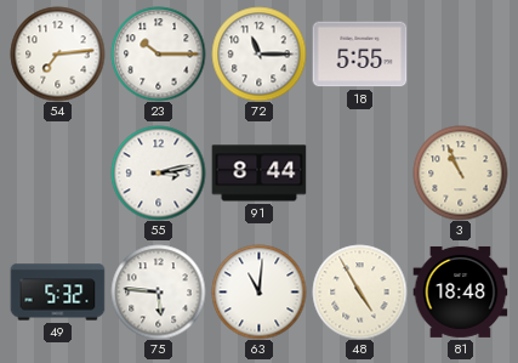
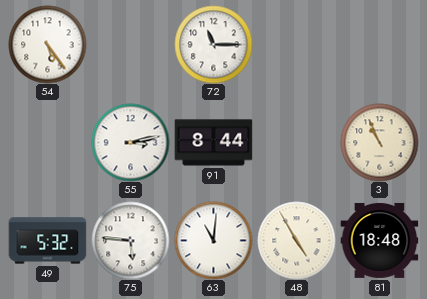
54: 7:14 -> 5:24 (47, 44)
23: 10:15 -> none (158, 53)
18: 5:55 -> none (359, 55)
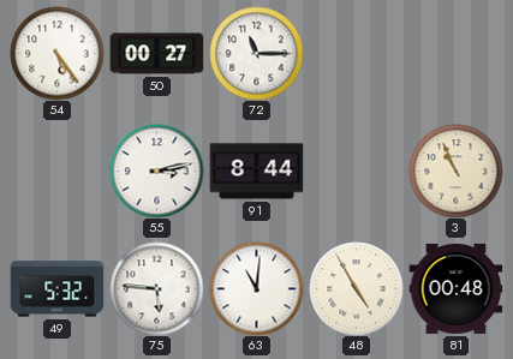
50: none -> 00:27 (156, 54)
81: 18:48 -> 00:48 (455, 288)
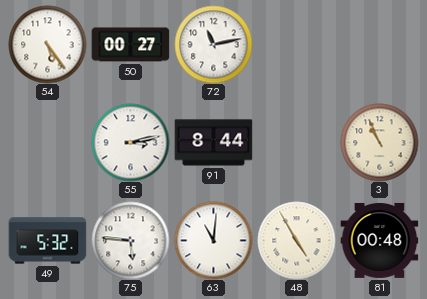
72: 11:15 -> 11:13 (213, 44)
